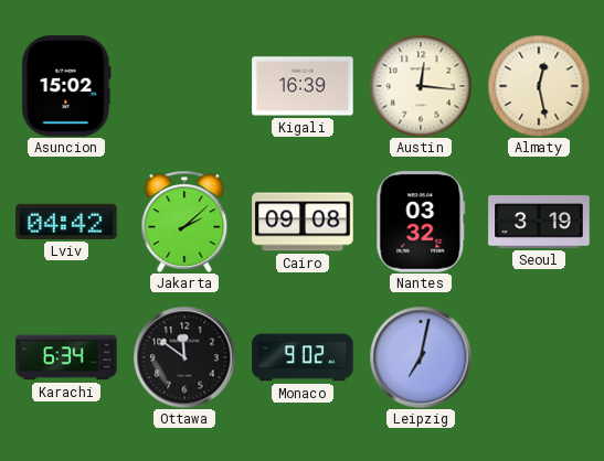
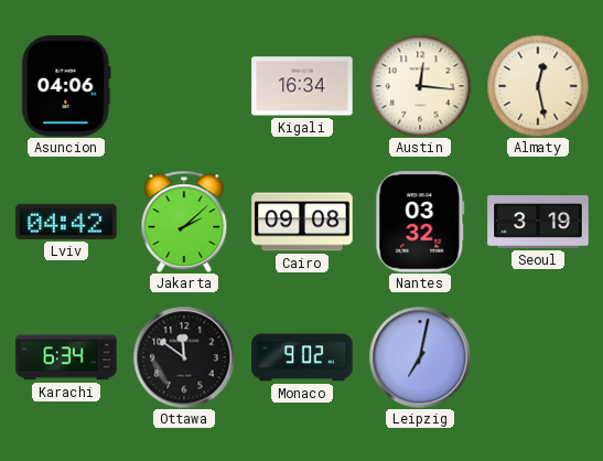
Asuncion: 15:02 -> 04:06 (66, 86)
Kigali: 16:39 -> 16:34 (302, 86)
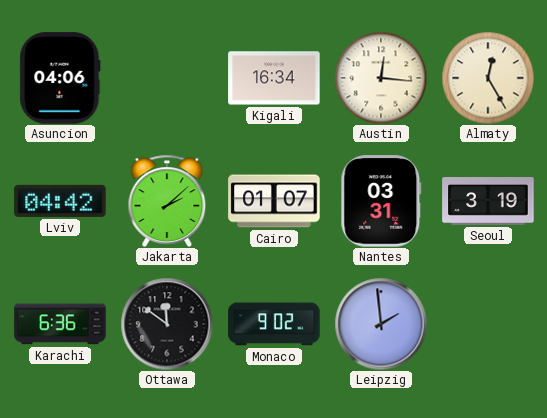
Almaty: 12:28 -> 12:25 (488, 78)
Cairo: 09:08 -> 01:07 (274, 201)
Nantes: 03:32 -> 03:31 (381, 201)
Karachi: 6:34 -> 6:36 (60, 324)
Leipzig: 7:02 -> 1:59 (381, 324)
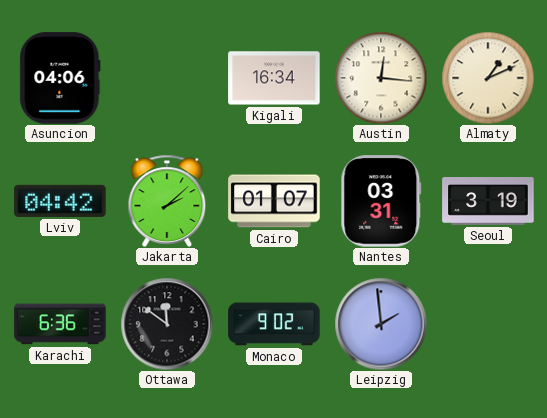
Almaty: 12:25 -> 1:11 (488, 78)
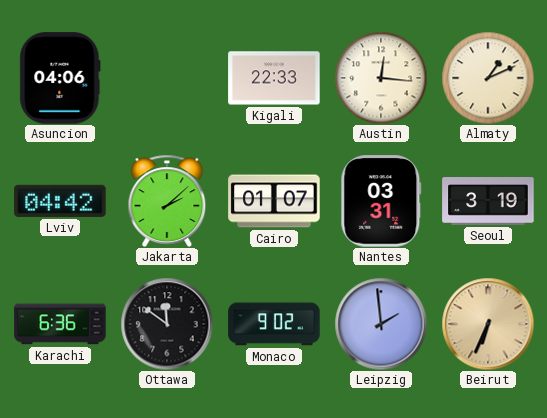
Kigali: 16:34 -> 22:33 (274, 78)
Beirut: none -> 6:34 (488, 324)
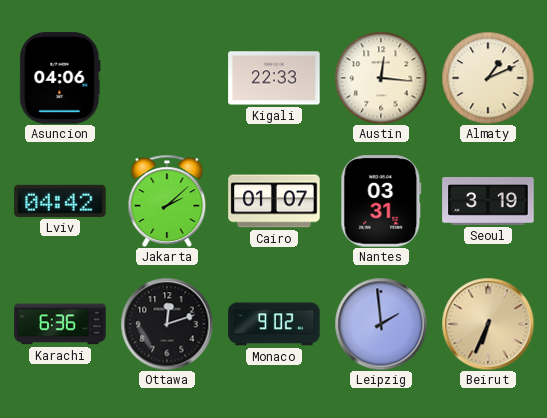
Ottawa: 11:51 -> 12:12 (167, 324)
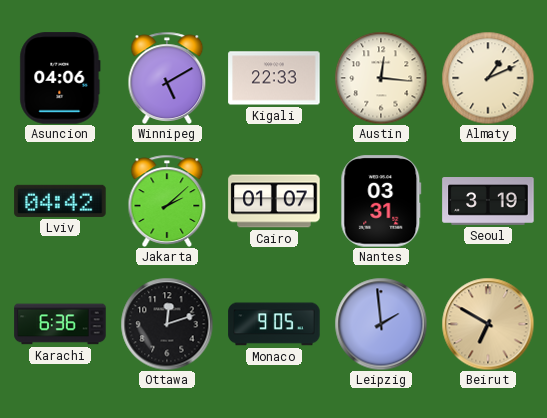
Winnipeg: none -> 5:10 (167, 78)
Monaco: 9:02 -> 9:05 (274, 324)
Beirut: 6:34 -> 6:50 (488, 324)
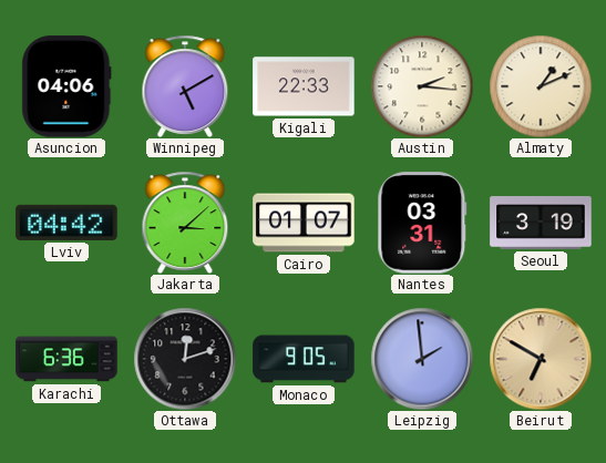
Austin: 12:16 -> 2:16 (422, 86)
Jakarta: 2:08 -> 3:08 (185, 223)
